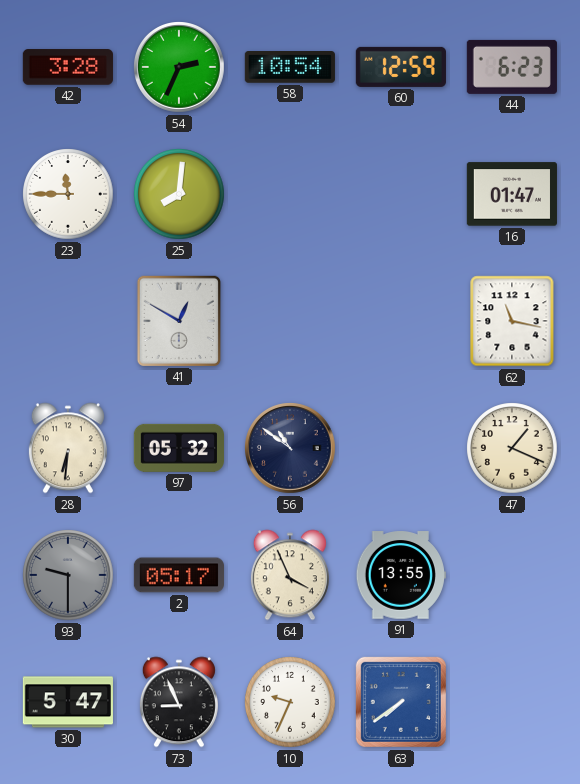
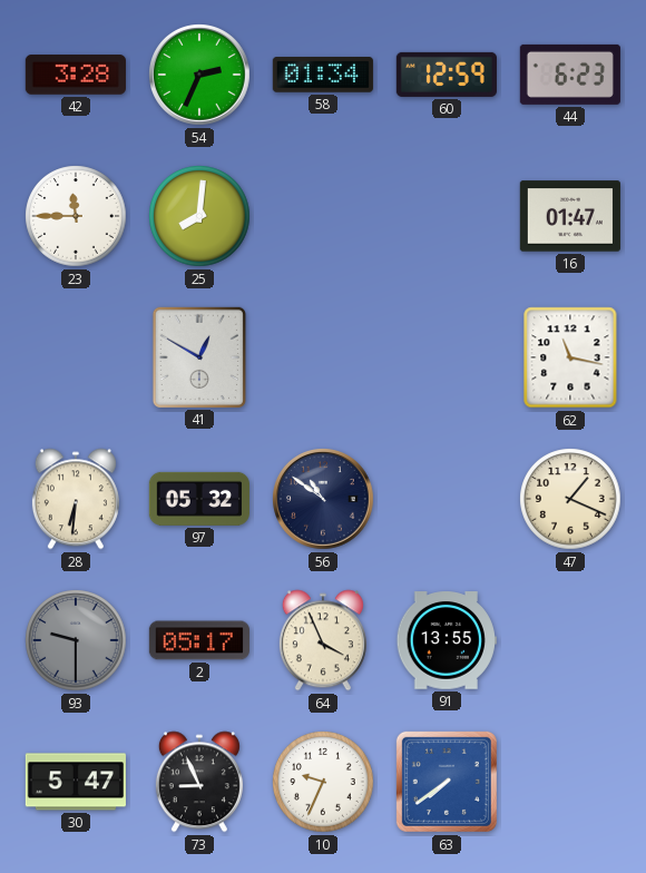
58: 10:54 -> 01:34 (323, 76)
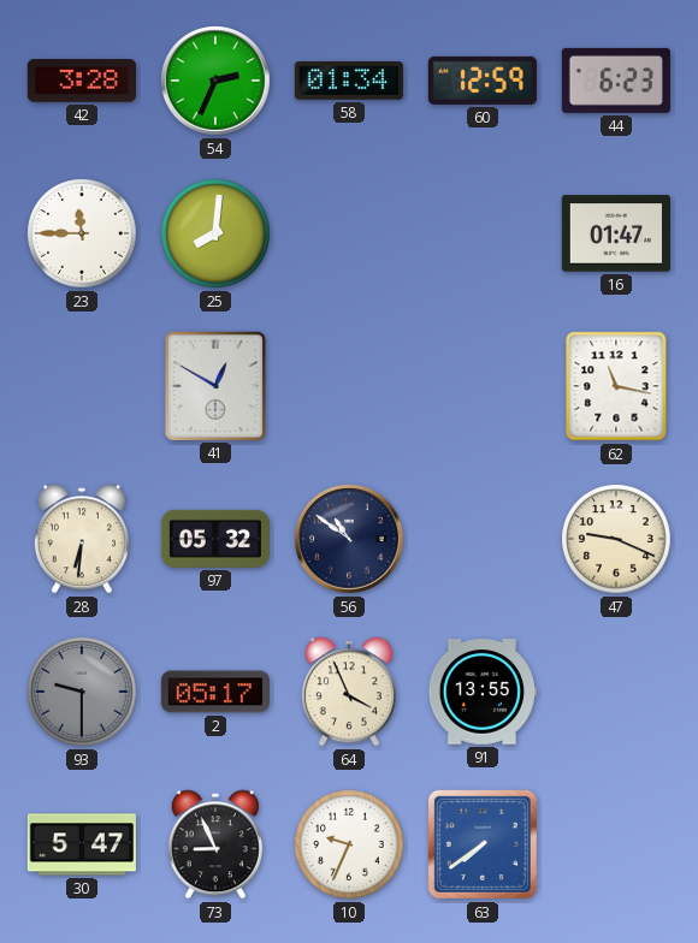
47: 1:19 -> 9:19 (616, 539)
